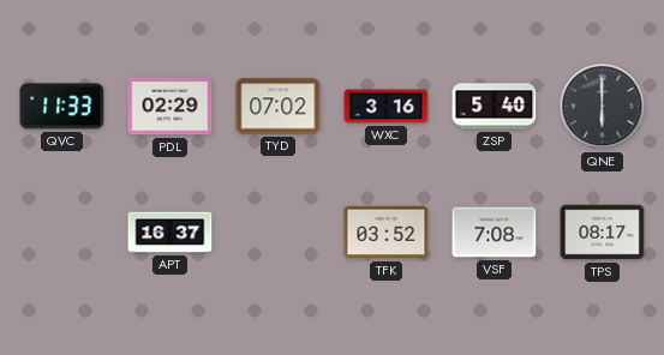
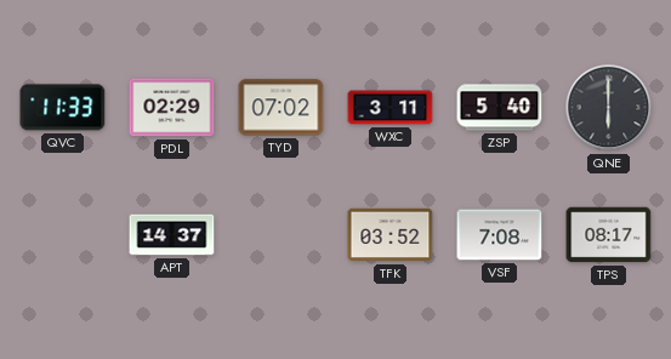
WXC: 3:16 -> 3:11 (391, 108)
APT: 16:37 -> 14:37 (172, 235)
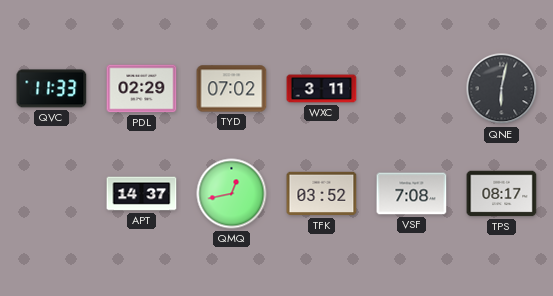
ZSP: 5:40 -> none (500, 108)
QNE: 6:00 -> 6:02 (502, 89)
QMQ: none -> 12:43 (232, 194)
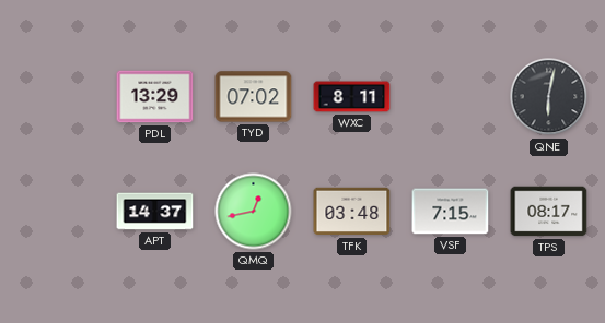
QVC: 11:33 -> none (52, 89)
PDL: 02:29 -> 13:29 (155, 97)
WXC: 3:11 -> 8:11 (352, 97)
TFK: 03:52 -> 03:48 (352, 212)
VSF: 7:08 -> 7:15 (451, 212)
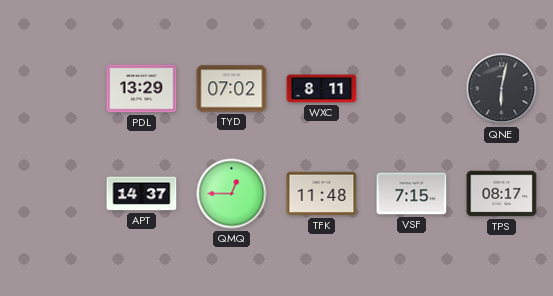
QMQ: 12:43 -> 12:45 (232, 194)
TFK: 03:48 -> 11:48 (322, 194)
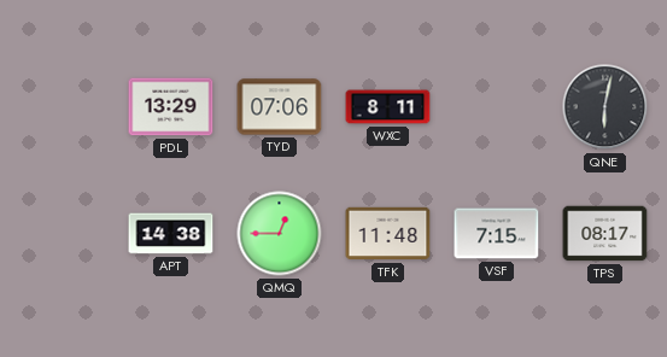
TYD: 07:02 -> 07:06 (280, 107)
APT: 14:37 -> 14:38 (171, 234)
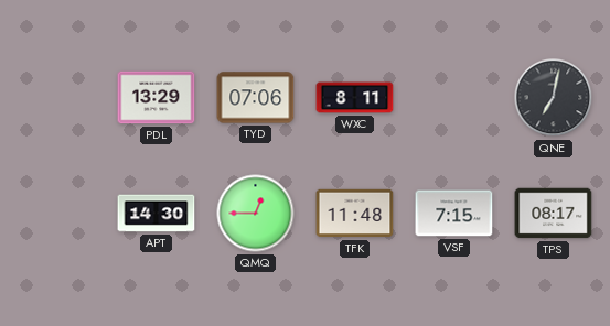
QNE: 6:02 -> 7:02 (554, 98)
APT: 14:38 -> 14:30 (157, 214)
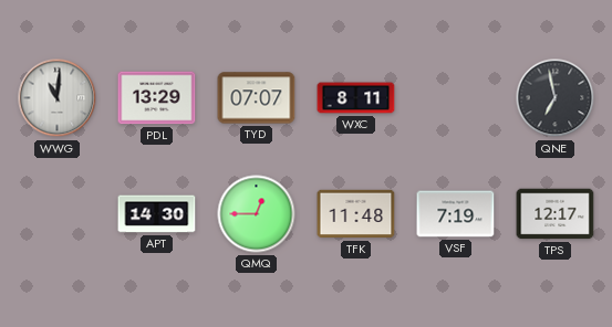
WWG: none -> 11:01 (58, 98)
TYD: 07:06 -> 07:07 (257, 98)
QNE: 7:02 -> 6:58 (556, 98)
VSF: 7:15 -> 7:19 (456, 214)
TPS: 08:17 -> 12:17 (556, 214)
